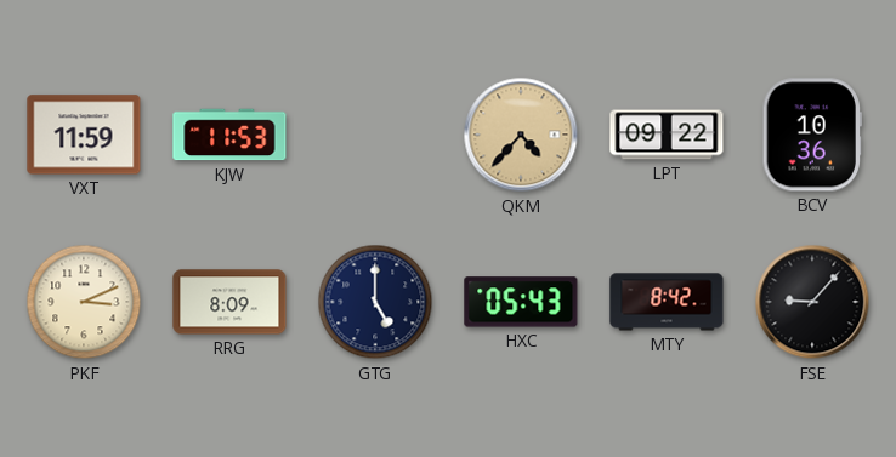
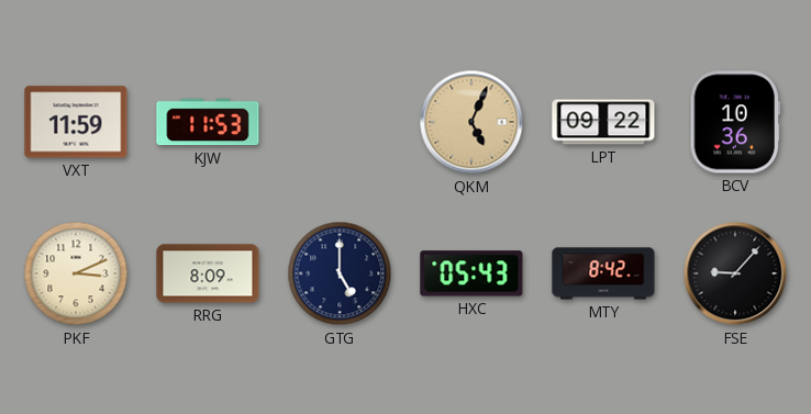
QKM: 4:37 -> 5:04 (471, 122)
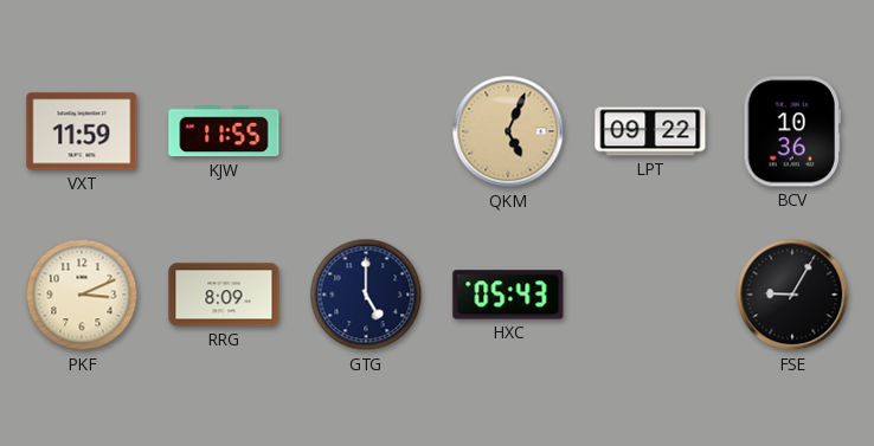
KJW: 11:53 -> 11:55 (224, 131)
MTY: 8:42 -> none (603, 273)
FSE: 9:07 -> 9:05 (792, 295)
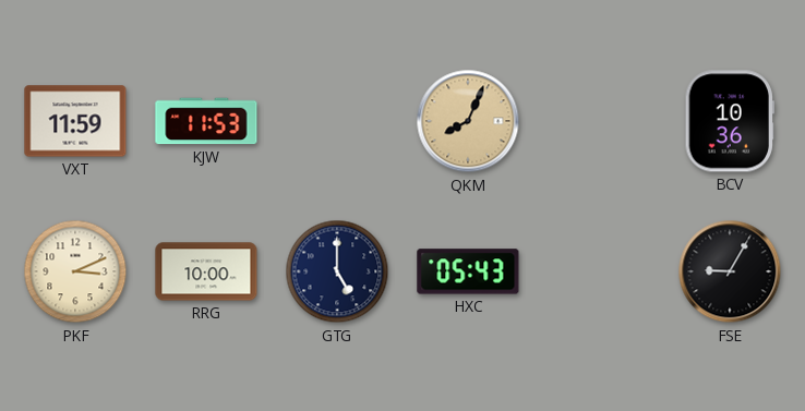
KJW: 11:55 -> 11:53 (206, 121)
QKM: 5:04 -> 8:04 (468, 121)
LPT: 09:22 -> none (650, 131)
RRG: 8:09 -> 10:00 (206, 271)
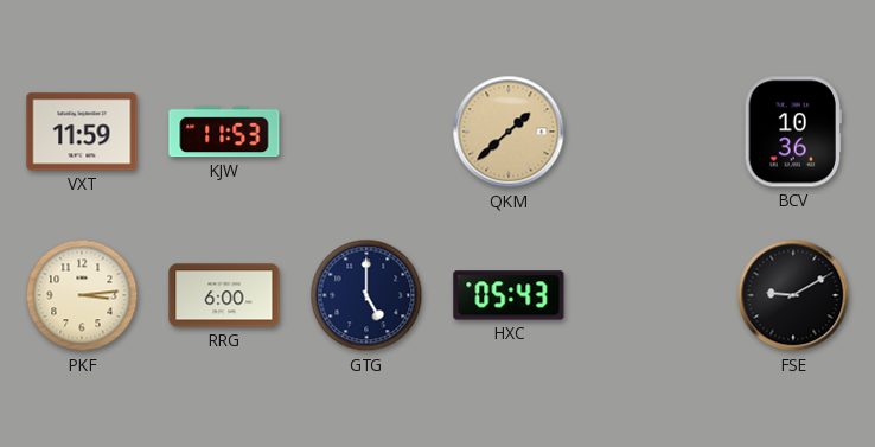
QKM: 8:04 -> 1:38 (509, 132)
PKF: 3:11 -> 3:14 (82, 295)
RRG: 10:00 -> 6:00 (224, 295)
FSE: 9:05 -> 9:10 (793, 295)
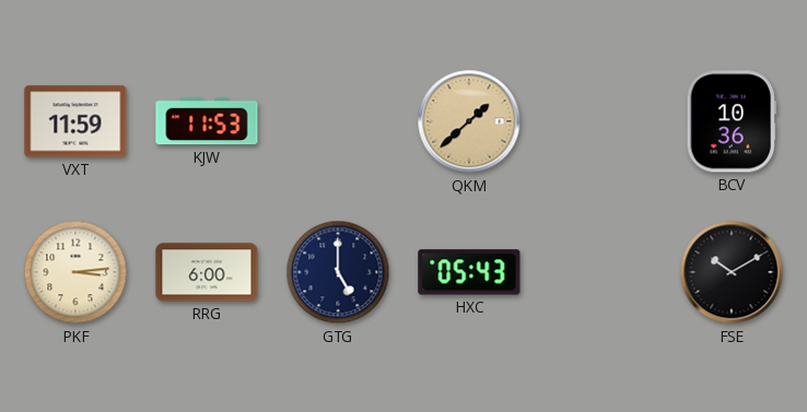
FSE: 9:10 -> 10:10 (732, 272)
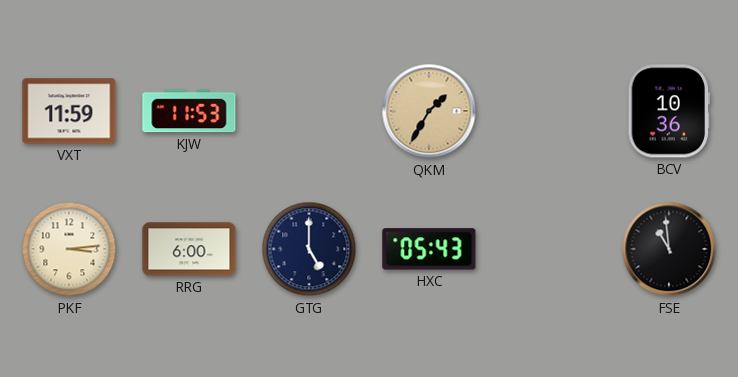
QKM: 1:38 -> 1:35 (429, 111)
FSE: 10:10 -> 10:59 (669, 249)
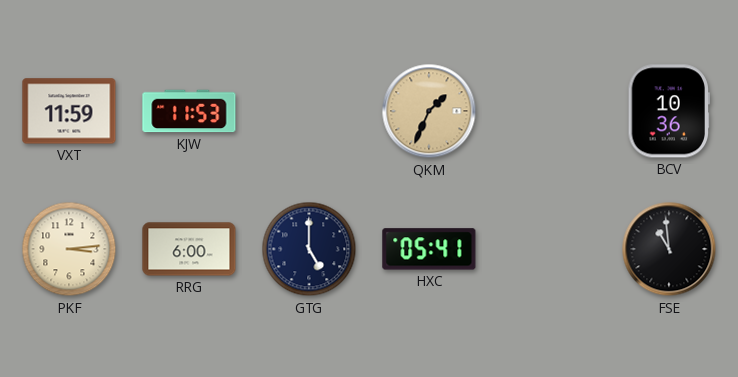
QKM: 1:35 -> 1:34 (429, 111)
HXC: 05:43 -> 05:41 (429, 249)
